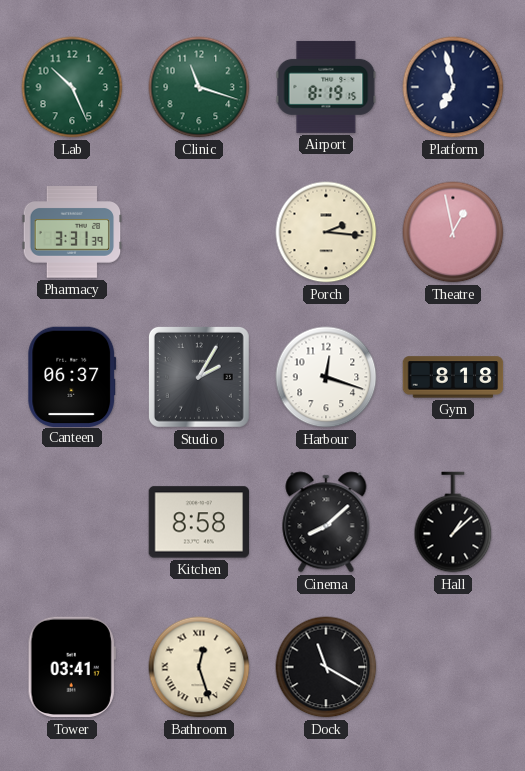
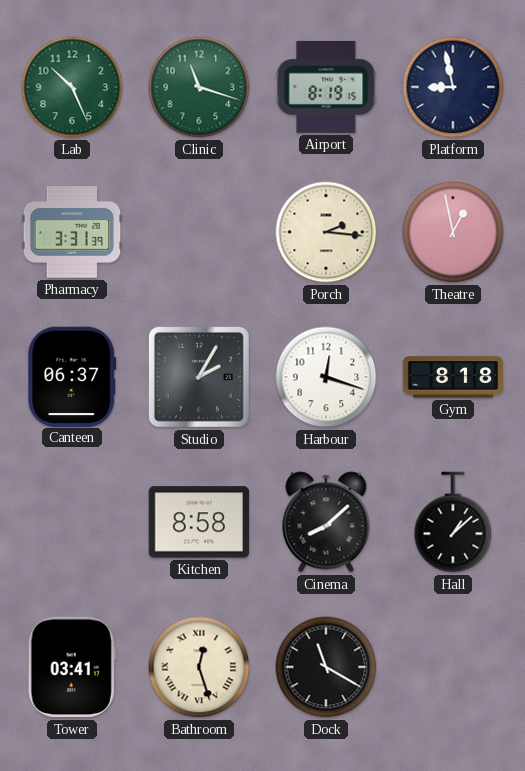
Platform: 6:58 -> 8:58 (453, 87)
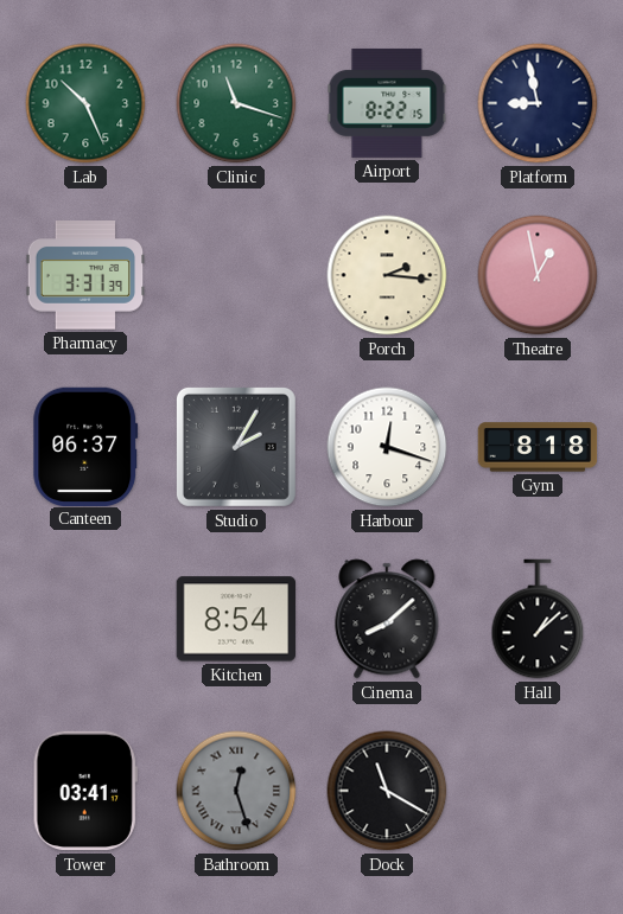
Airport: 8:19 -> 8:22 (387, 103)
Kitchen: 8:58 -> 8:54 (236, 619)
Bathroom dial: cream -> grey (236, 791)
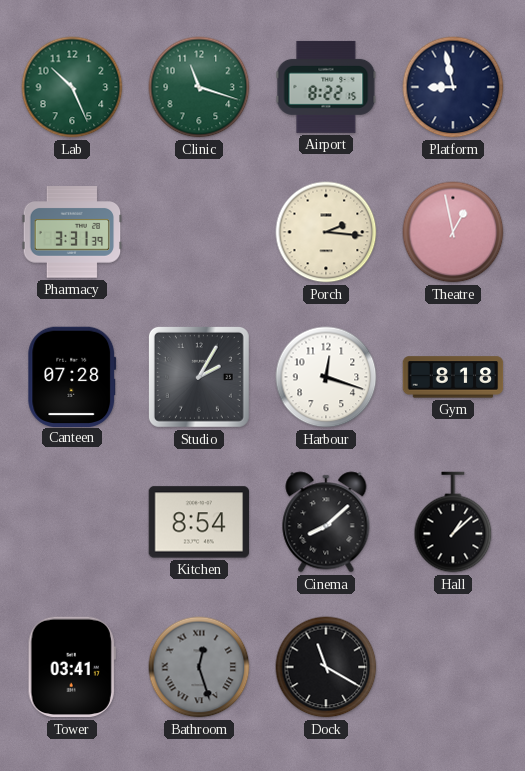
Canteen: 06:37 -> 07:28 (72, 376)
